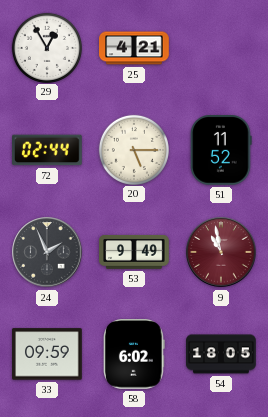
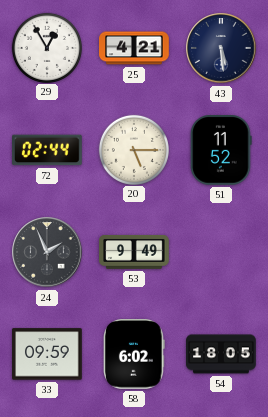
43: none -> 5:29 (221, 48)
9: 10:58 -> none (221, 252)
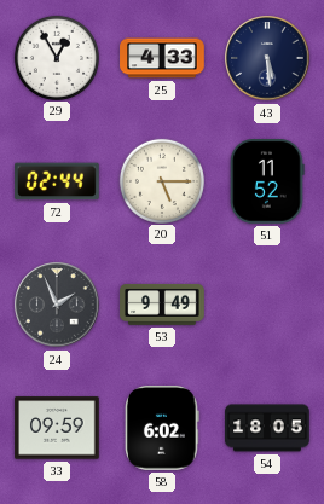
25: 4:21 -> 4:33 (162, 58)
